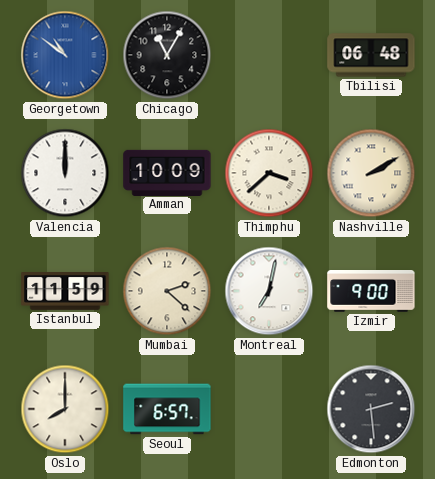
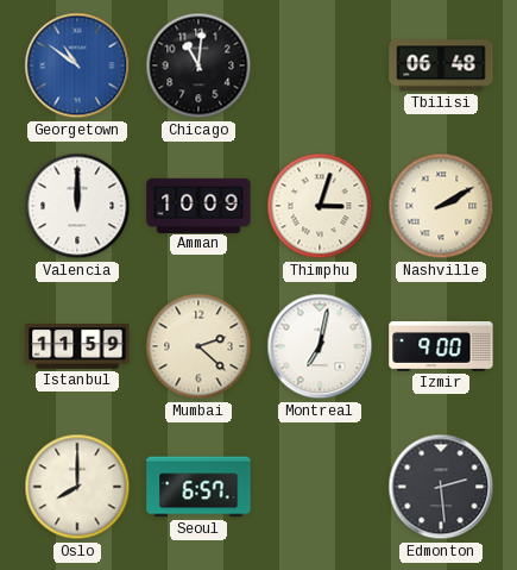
Chicago: 11:05 -> 11:01 (198, 65)
Thimphu: 3:38 -> 3:03 (320, 206)
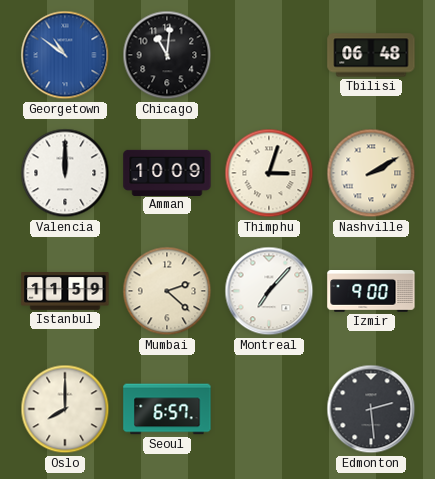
Montreal: 7:02 -> 7:07 (269, 291)
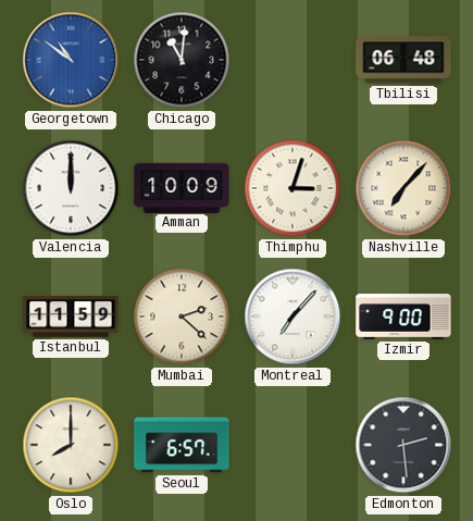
Nashville: 2:10 -> 7:07 (403, 188)
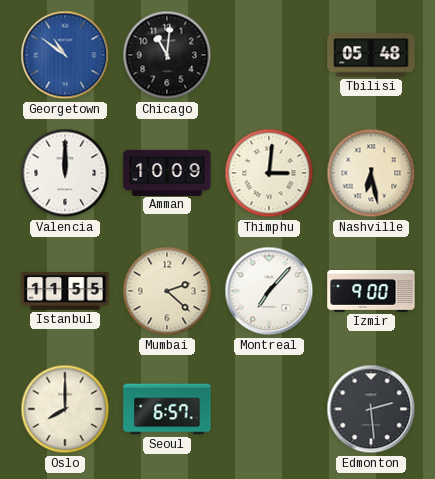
Tbilisi: 06:48 -> 05:48 (371, 55)
Thimphu: 3:03 -> 3:01 (269, 173)
Nashville: 7:07 -> 6:28 (371, 173)
Istanbul: 11:59 -> 11:55 (65, 292)
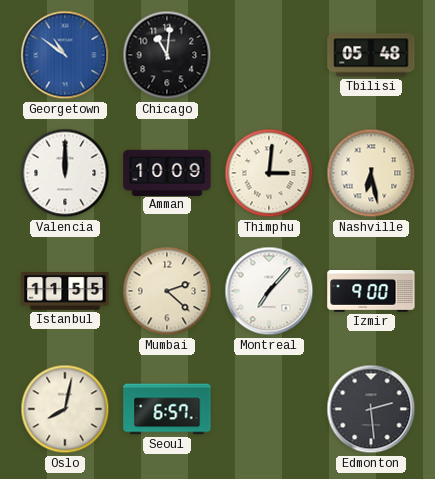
Oslo: 8:00 -> 8:02 (65, 409)
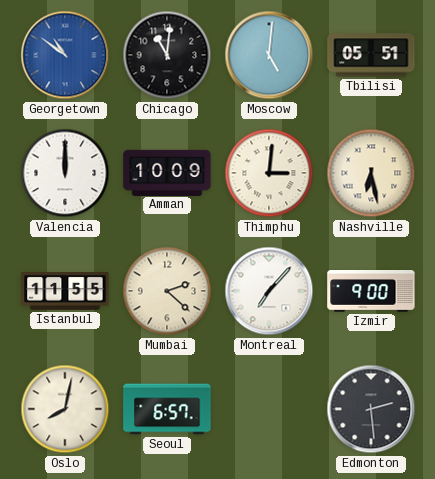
Moscow: none -> 5:01 (269, 55)
Tbilisi: 05:48 -> 05:51 (371, 55)
